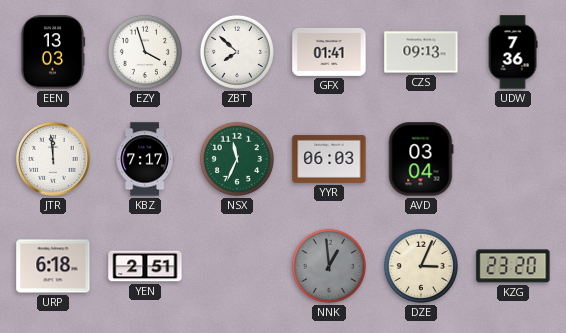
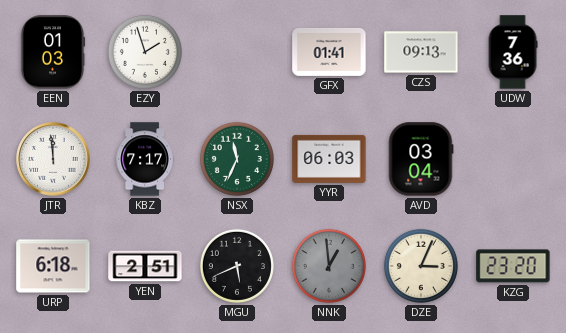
EEN: 13:03 -> 01:03 (53, 52)
EZY: 3:57 -> 1:57 (145, 52)
ZBT: 7:52 -> none (237, 52)
MGU: none -> 5:41 (237, 266)
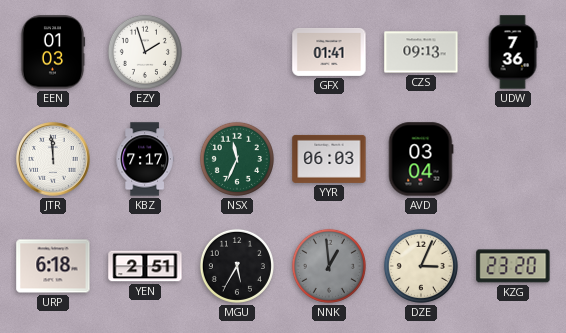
MGU: 5:41 -> 5:35 (237, 266)
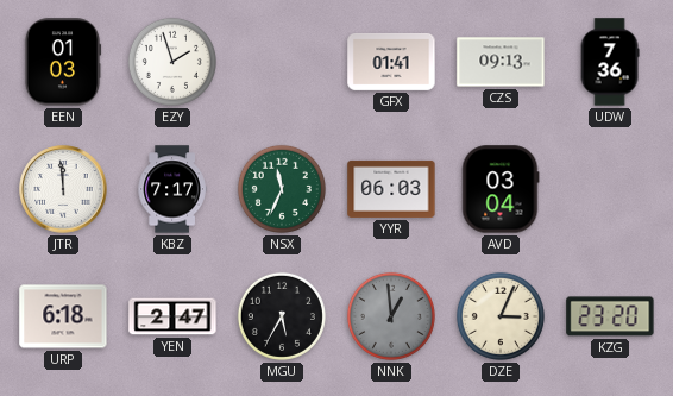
YEN: 2:51 -> 2:47 (172, 316)
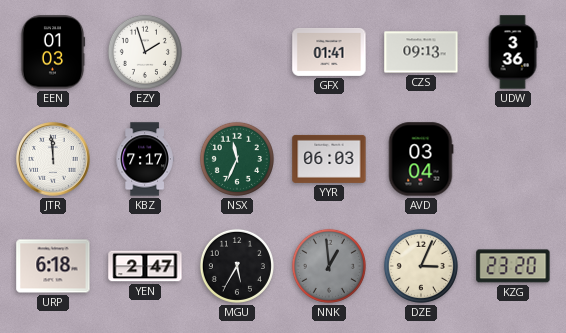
UDW: 7:36 -> 3:36 (513, 52)
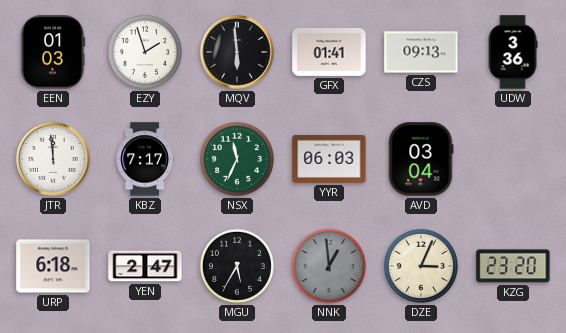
MQV: none -> 5:59 (237, 52)
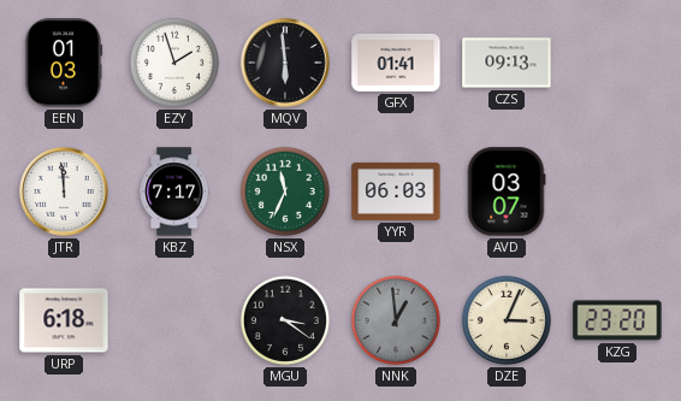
UDW: 3:36 -> none (513, 52)
AVD: 03:04 -> 03:07 (507, 191)
YEN: 2:47 -> none (145, 266)
MGU: 5:35 -> 3:21 (285, 320)
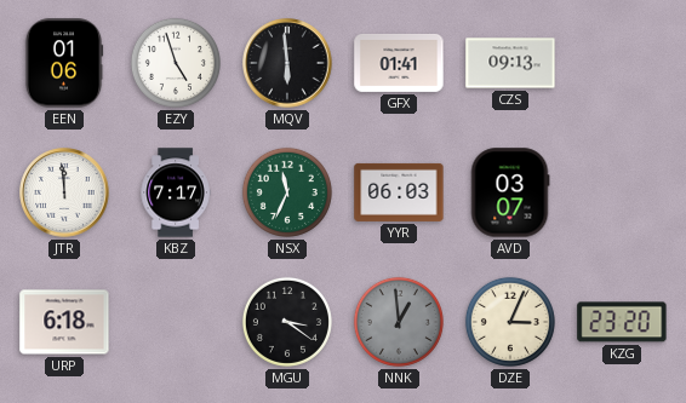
EEN: 01:03 -> 01:06 (64, 63)
EZY: 1:57 -> 4:57 (176, 63)
